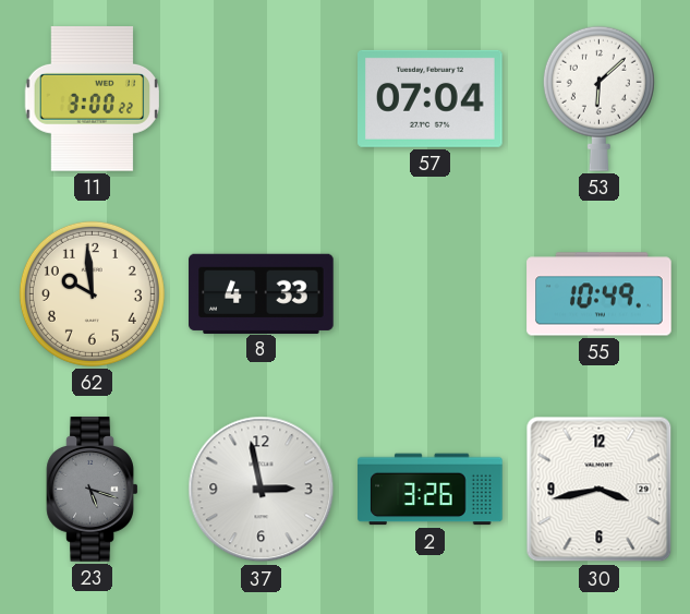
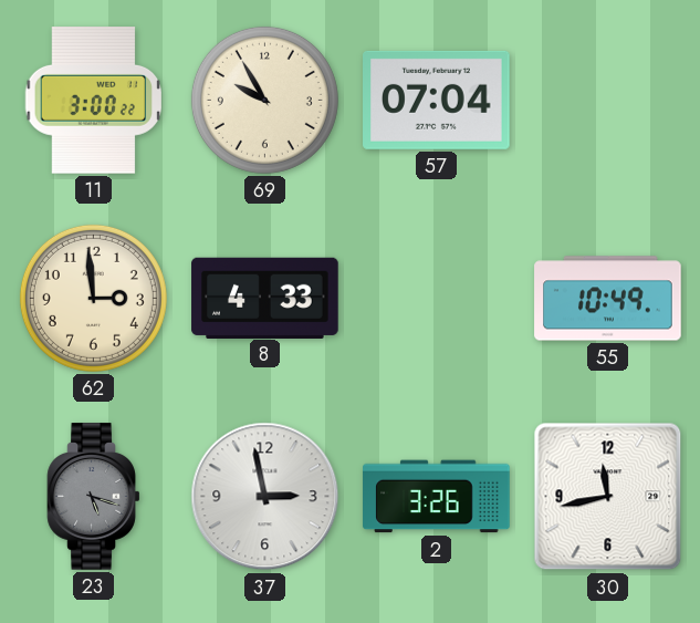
69: none -> 9:55 (264, 100)
53: 6:08 -> none (598, 98)
62: 9:59 -> 2:59 (93, 298)
30: 3:43 -> 11:43 (608, 497)
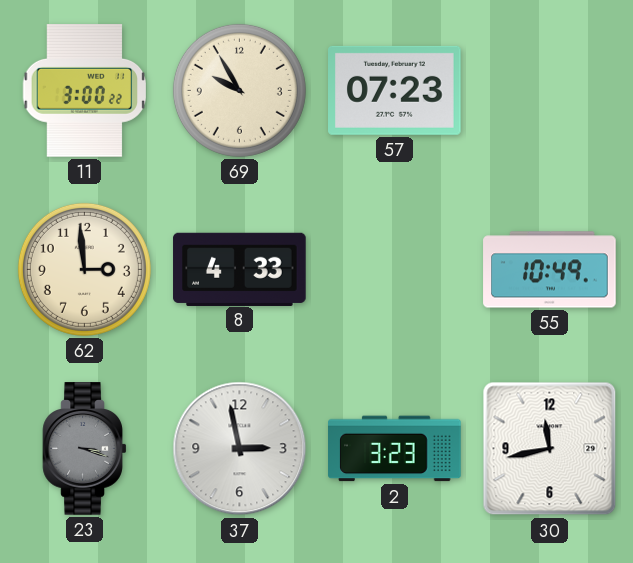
57: 07:04 -> 07:23 (395, 90)
23: 5:18 -> 3:18 (85, 449)
2: 3:26 -> 3:23 (395, 449)
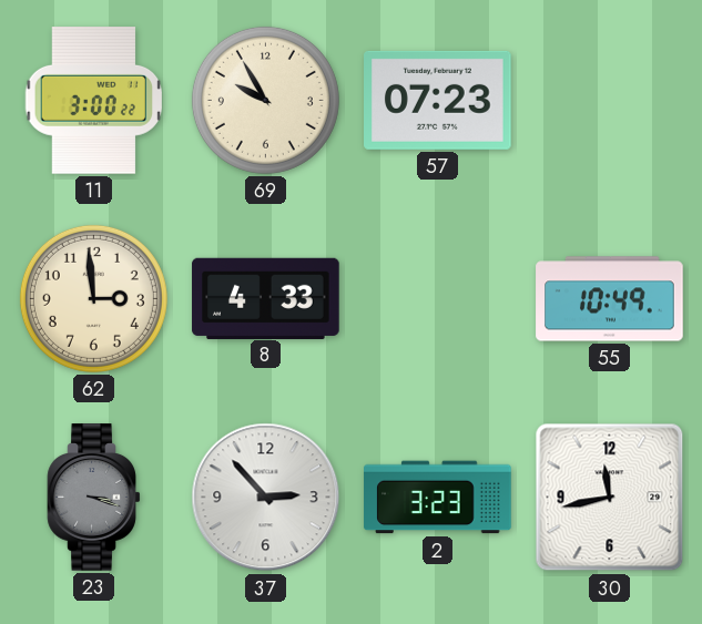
37: 2:58 -> 2:53 (266, 498)
